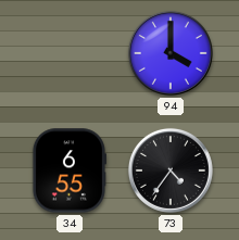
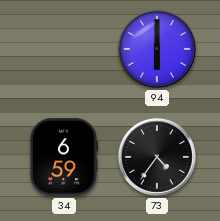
94: 4:00 -> 6:00 (157, 49)
34: 6:55 -> 6:59 (63, 157)
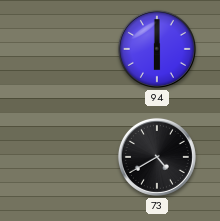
34: 6:59 -> none (63, 157)
73: 4:36 -> 4:40 (157, 157)
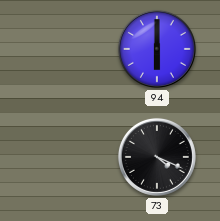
73: 4:40 -> 4:19 (157, 157)
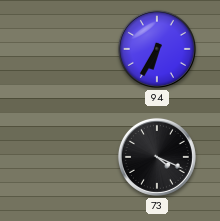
94: 6:00 -> 6:35 (157, 49)
